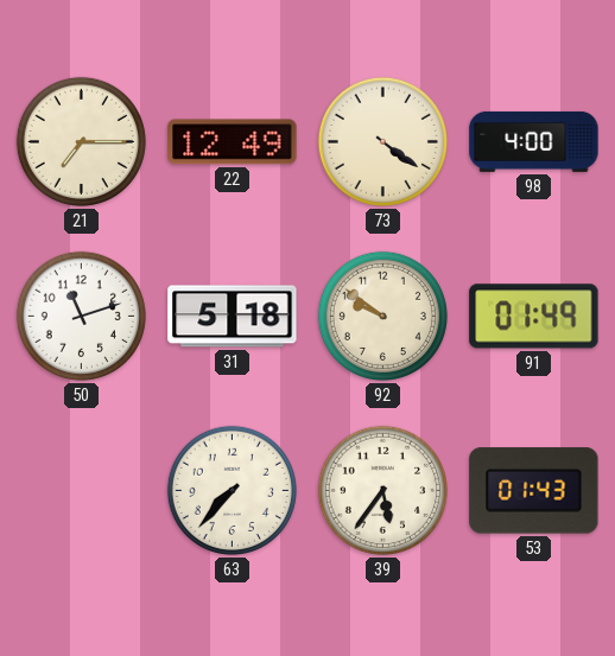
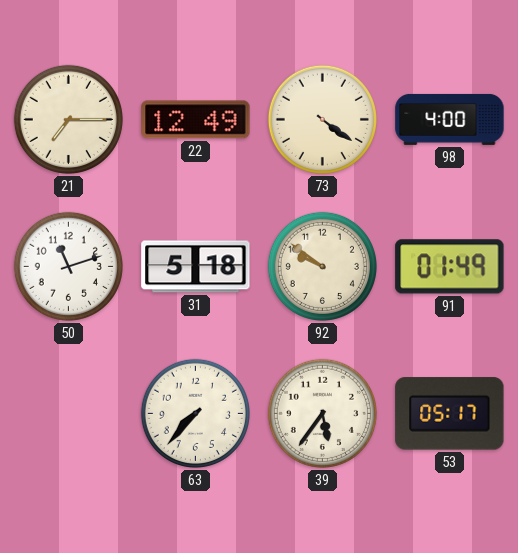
53: 01:43 -> 05:17 (450, 414)
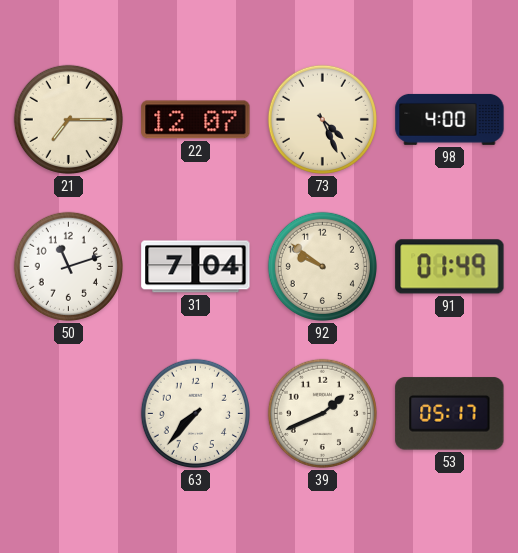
22: 12:49 -> 12:07 (196, 120)
73: 4:21 -> 4:26 (322, 119)
31: 5:18 -> 7:04 (196, 267)
39: 5:36 -> 1:41 (322, 413)
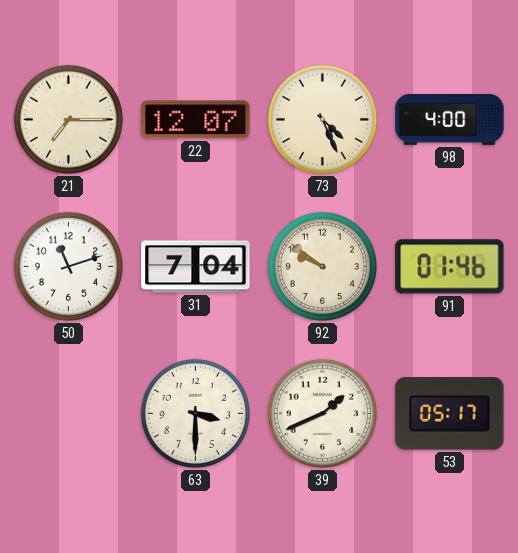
91: 01:49 -> 01:46 (450, 267)
63: 7:37 -> 3:30 (195, 413)
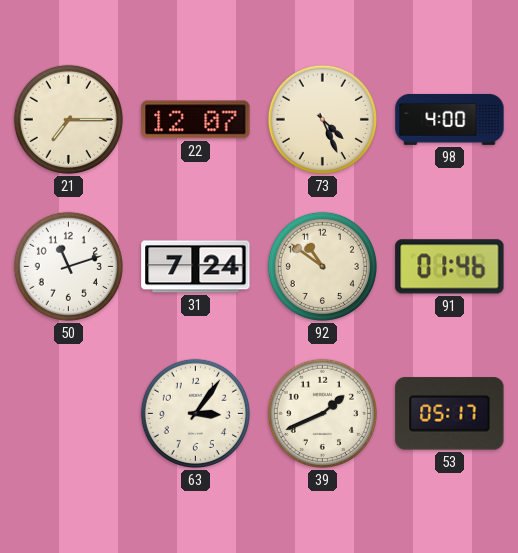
31: 7:04 -> 7:24 (196, 267)
92: 9:51 -> 10:51 (322, 266)
63: 3:30 -> 3:06 (195, 413)
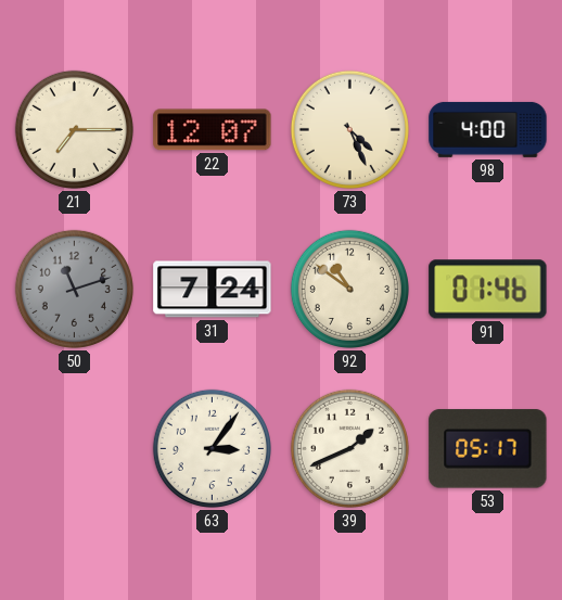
50 dial: white -> grey (74, 289)
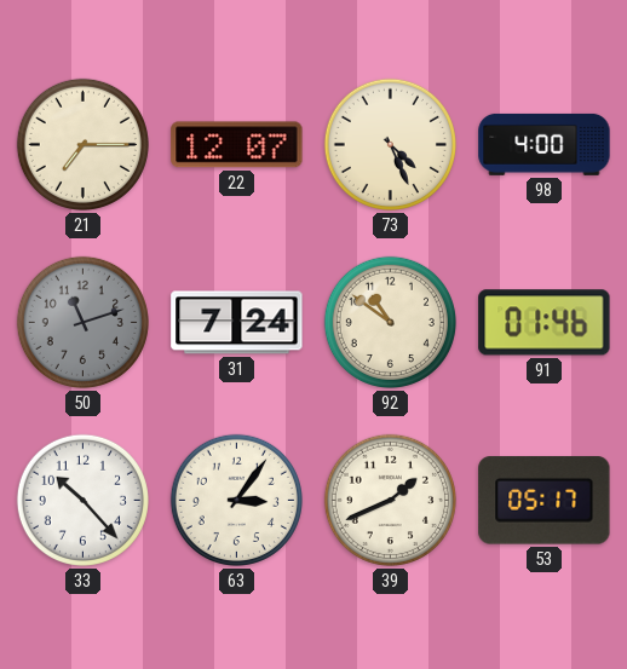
33: none -> 10:23 (82, 500)
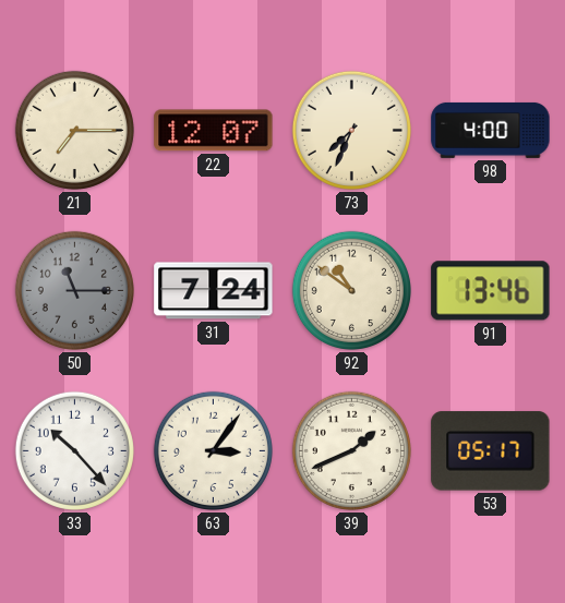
73: 4:26 -> 7:34 (351, 130)
50: 11:12 -> 11:15 (74, 290)
91: 01:46 -> 13:46 (491, 291)
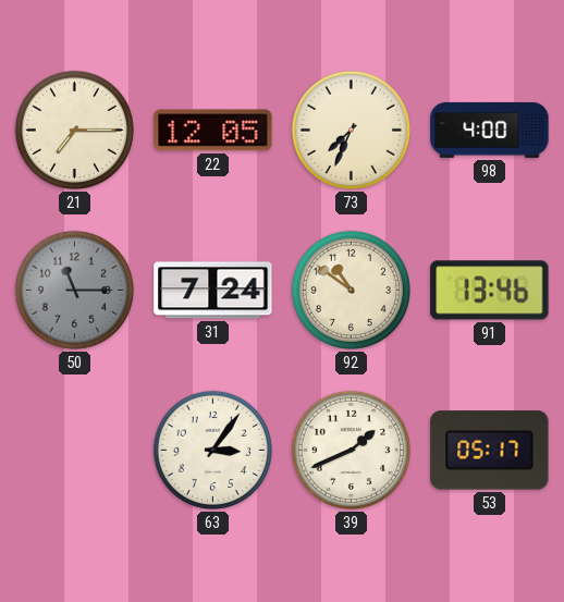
22: 12:07 -> 12:05 (213, 131)
33: 10:23 -> none (74, 450)
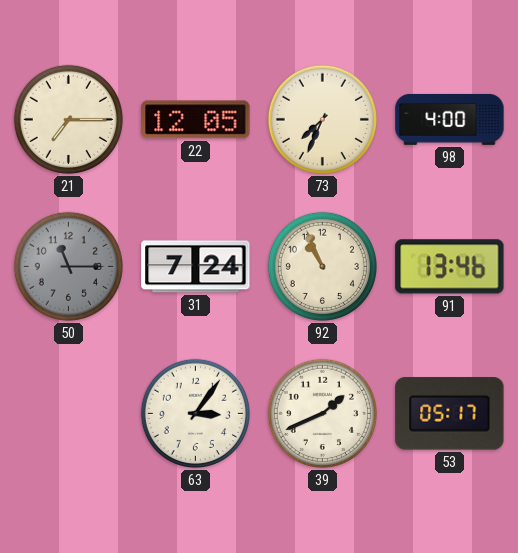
92: 10:51 -> 10:56 (322, 266)
